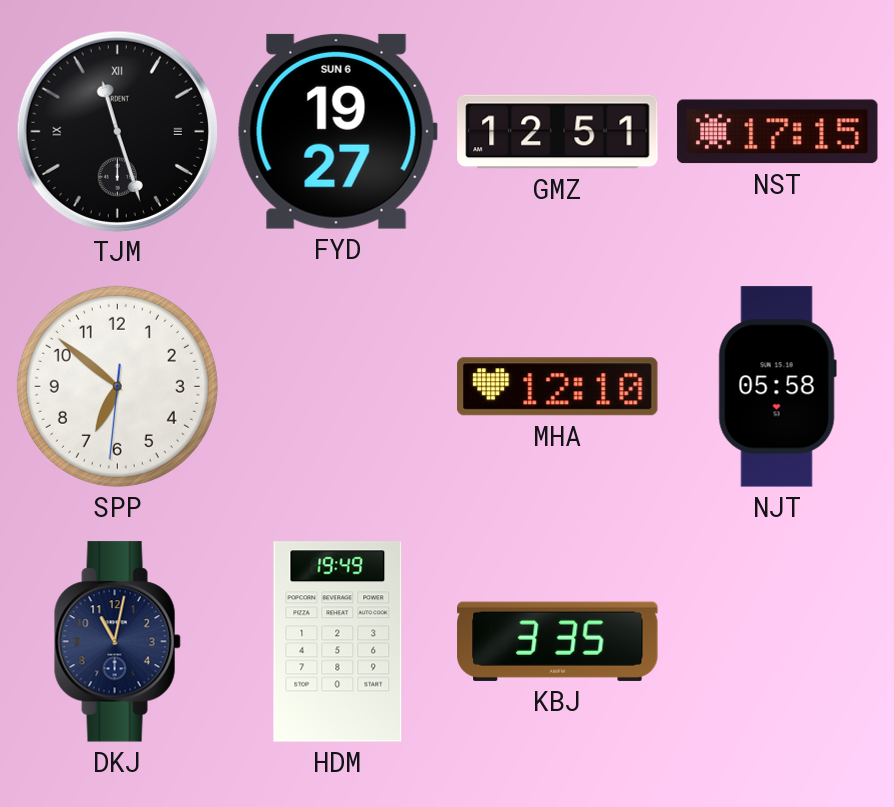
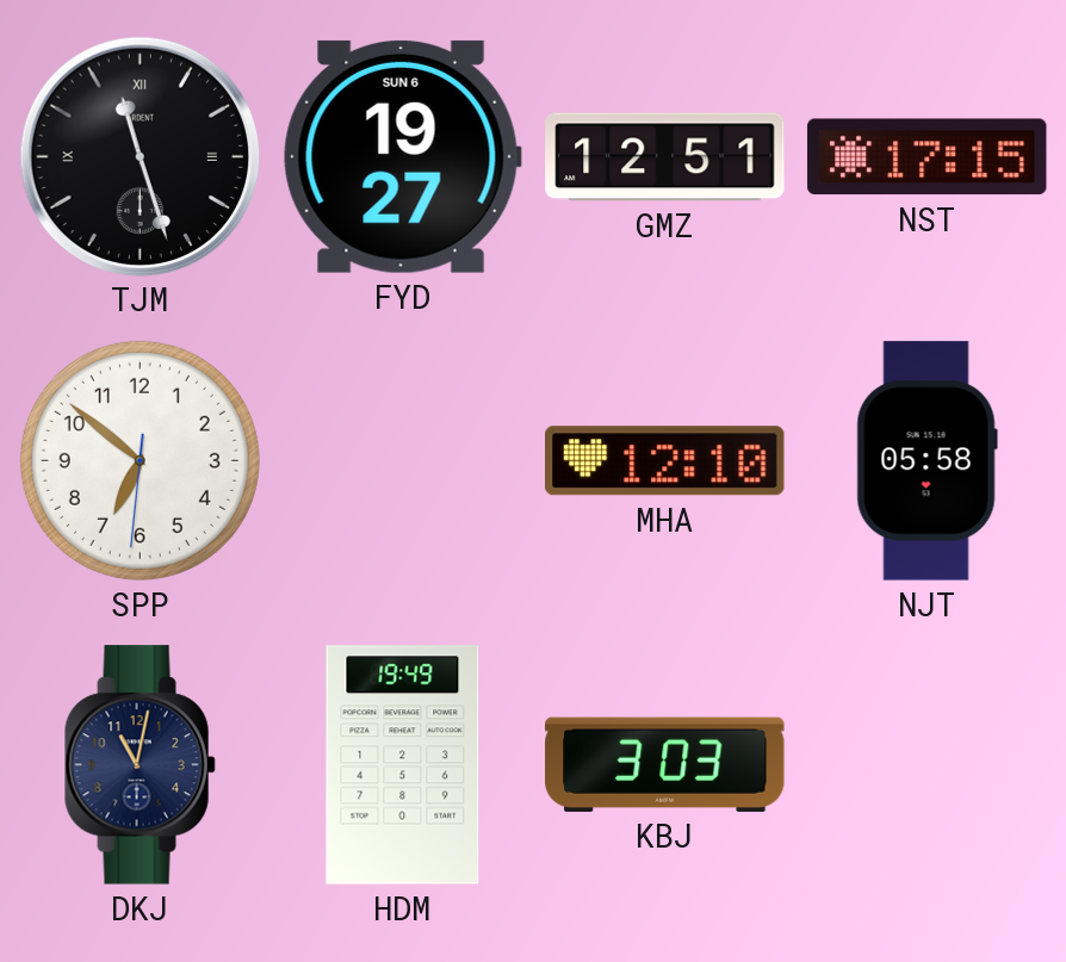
KBJ: 3:35 -> 3:03 (665, 764)
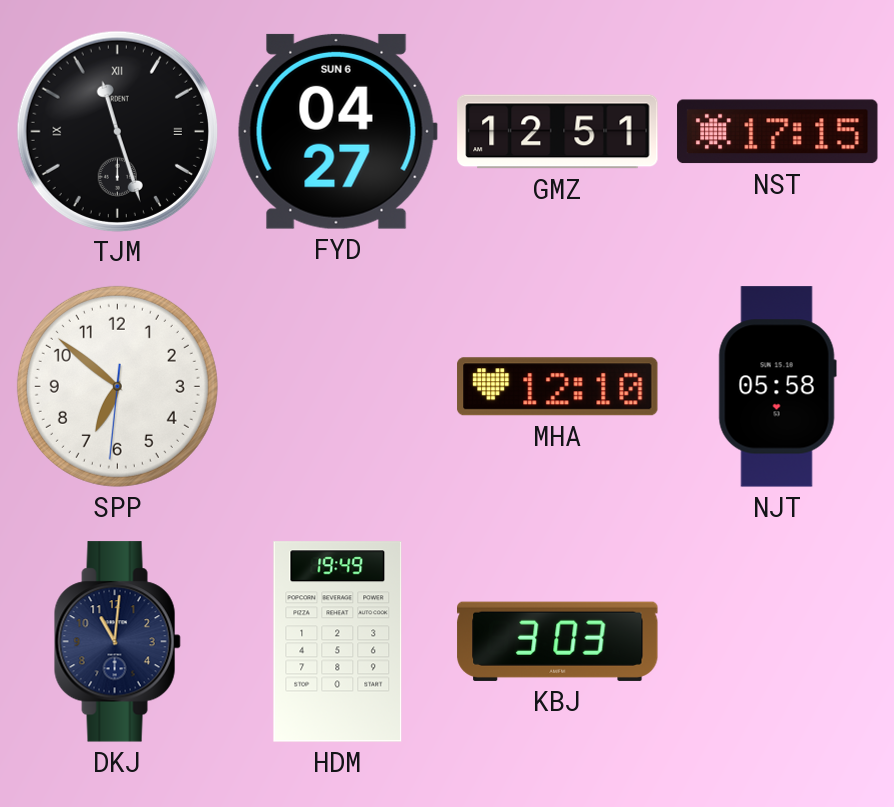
FYD: 19:27 -> 04:27 (337, 131)
DKJ: 11:02 -> 11:01 (117, 642)
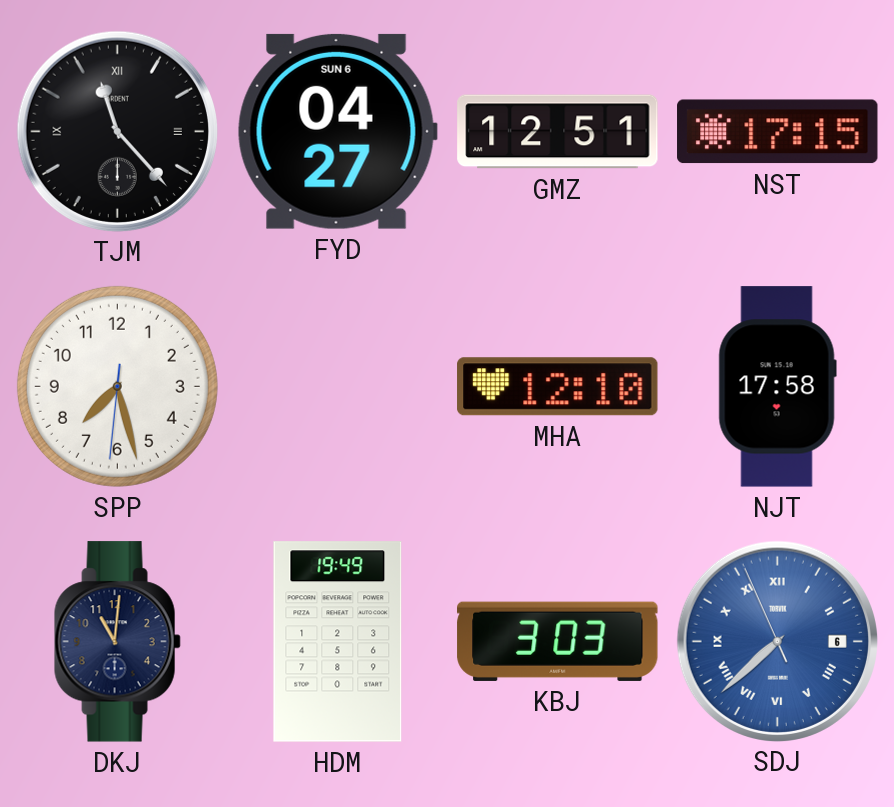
TJM: 11:27 -> 11:23 (117, 131)
SPP: 6:51 -> 7:27 (117, 386)
NJT: 05:58 -> 17:58 (777, 387)
SDJ: none -> 7:37 (777, 641)
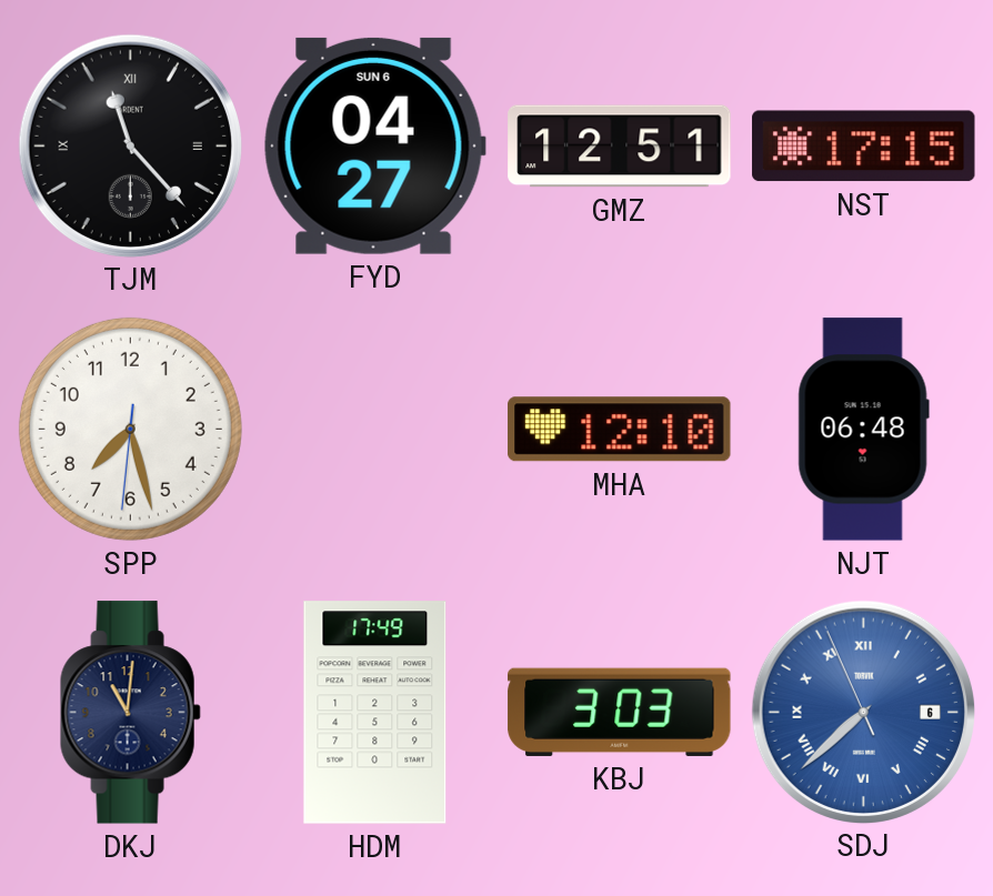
NJT: 17:58 -> 06:48 (863, 430)
HDM: 19:49 -> 17:49 (375, 713)
